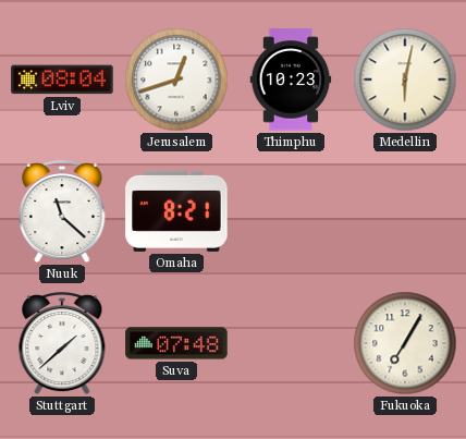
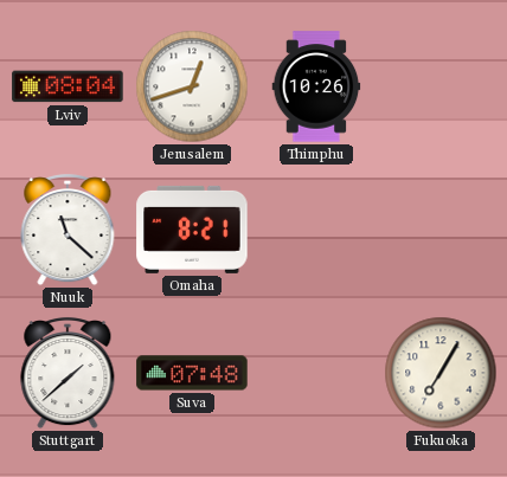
Thimphu: 10:23 -> 10:26 (316, 86)
Medellin: 6:02 -> none (405, 80)
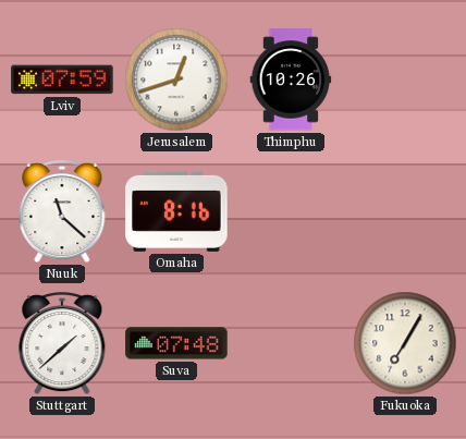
Lviv: 08:04 -> 07:59 (62, 80)
Omaha: 8:21 -> 8:16 (176, 211)
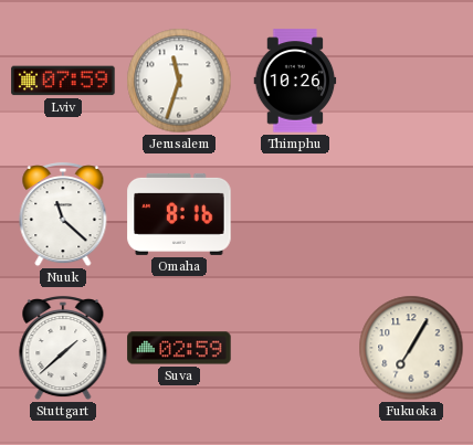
Jerusalem: 12:42 -> 11:33 (179, 81)
Suva: 07:48 -> 02:59 (179, 348)
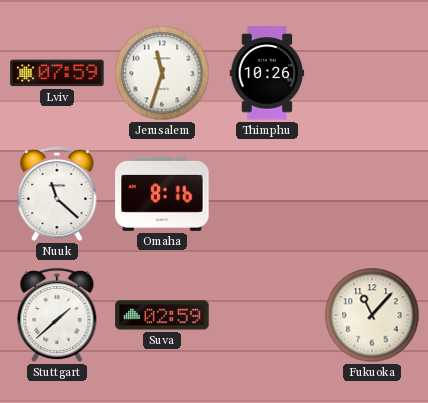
Fukuoka: 7:05 -> 11:07 (372, 315)
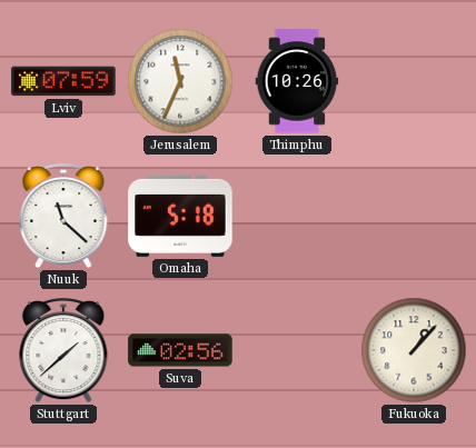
Jerusalem: 11:33 -> 11:34 (180, 81)
Omaha: 8:16 -> 5:18 (180, 216)
Suva: 02:59 -> 02:56 (180, 350)
Fukuoka: 11:07 -> 1:07 (414, 350)
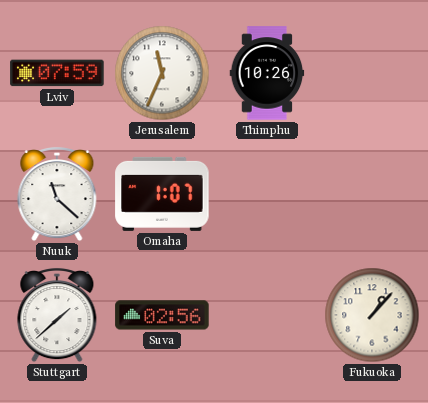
Omaha: 5:18 -> 1:07 (162, 194)
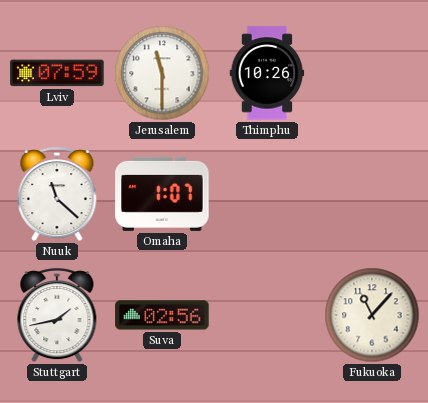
Jerusalem: 11:34 -> 11:30 (162, 73)
Stuttgart: 1:38 -> 1:43 (57, 315)
Fukuoka: 1:07 -> 11:07 (372, 315)
